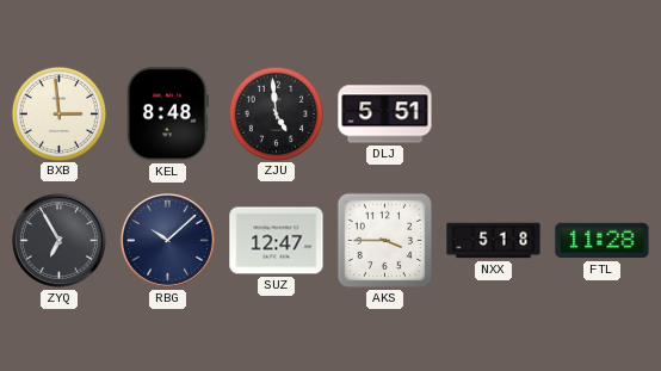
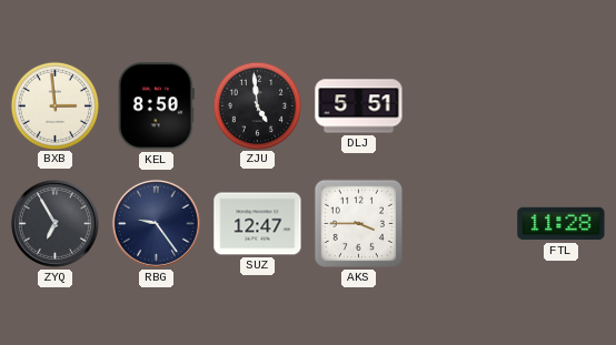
KEL: 8:48 -> 8:50 (156, 106)
RBG: 10:08 -> 9:24 (156, 223)
NXX: 5:18 -> none (494, 241)
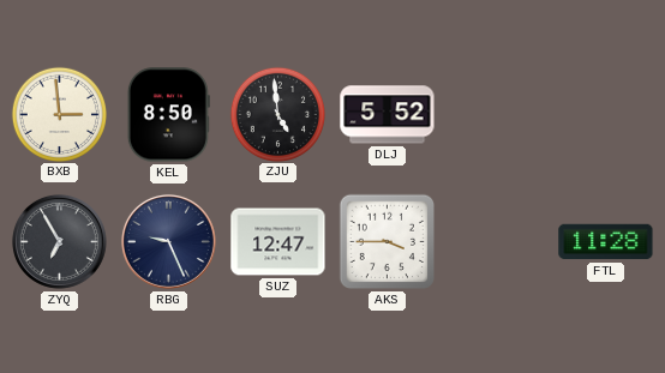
DLJ: 5:51 -> 5:52 (388, 115)
RBG: 9:24 -> 9:26 (168, 241)
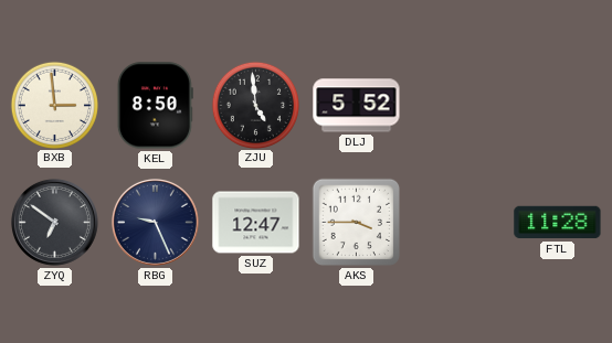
ZYQ: 6:55 -> 6:51 (54, 222)
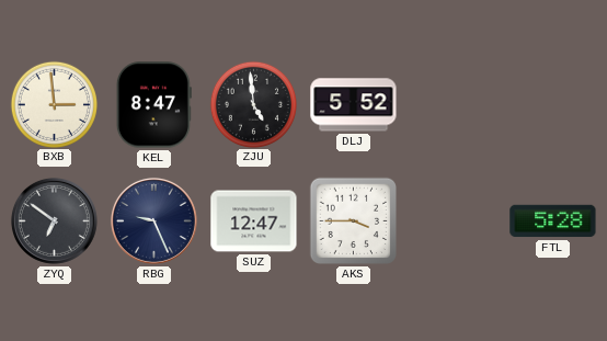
KEL: 8:50 -> 8:47 (153, 105)
FTL: 11:28 -> 5:28 (553, 221)
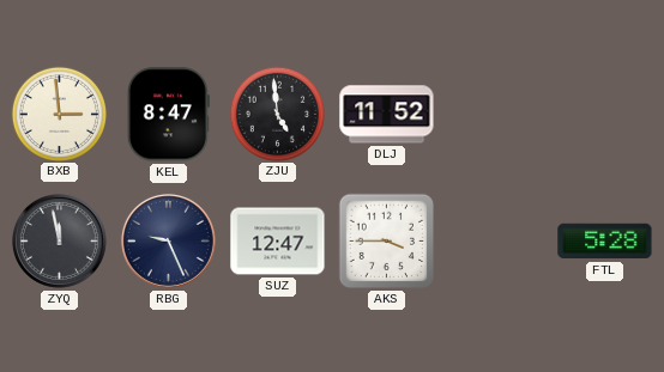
DLJ: 5:52 -> 11:52 (387, 115)
ZYQ: 6:51 -> 11:58 (59, 240)
